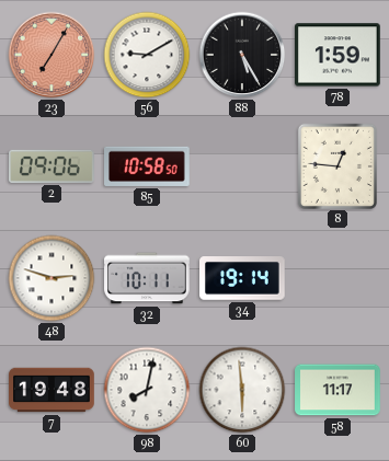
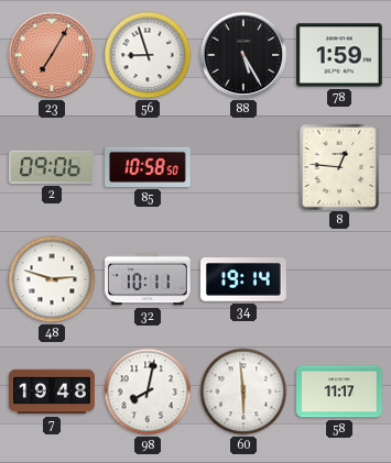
56: 9:10 -> 8:57 (148, 55)
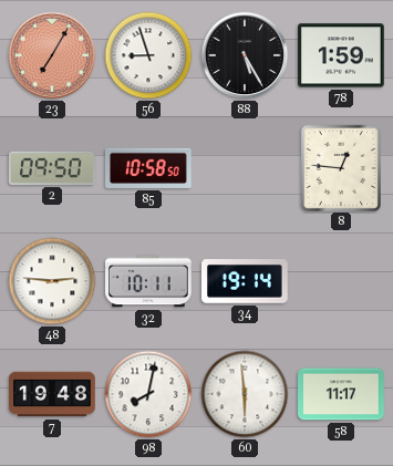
2: 09:06 -> 09:50 (53, 168)
48: 2:48 -> 2:46 (52, 281)
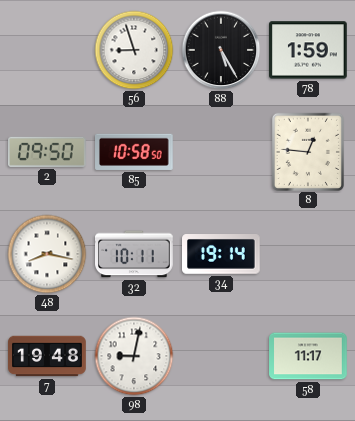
23: 7:05 -> none (52, 55)
48: 2:46 -> 8:17 (47, 254)
98: 8:02 -> 9:02 (134, 356)
60: 5:59 -> none (245, 394)
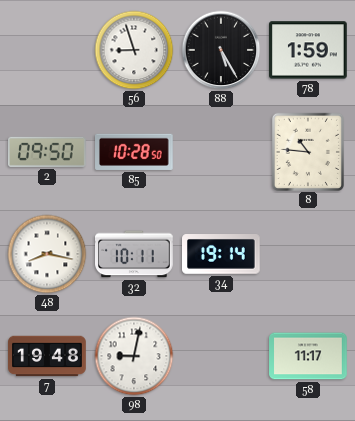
85: 10:58 -> 10:28 (135, 152)
8: 12:46 -> 10:46 (308, 151)
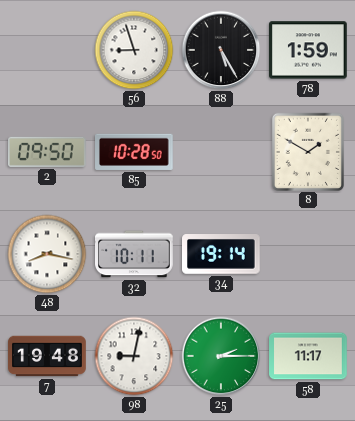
8: 10:46 -> 1:50 (308, 151)
25: none -> 2:15 (221, 356)
